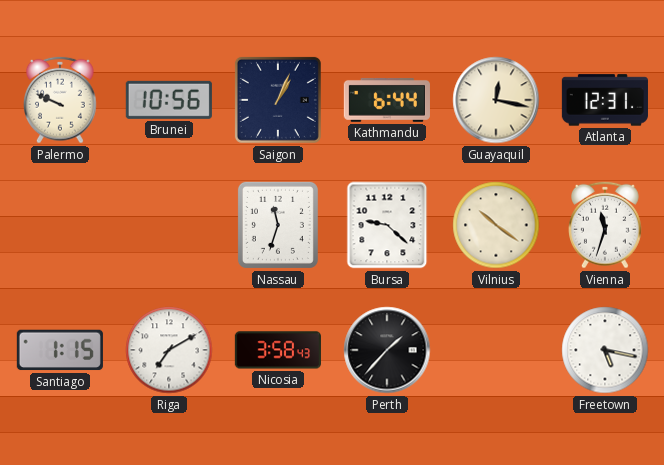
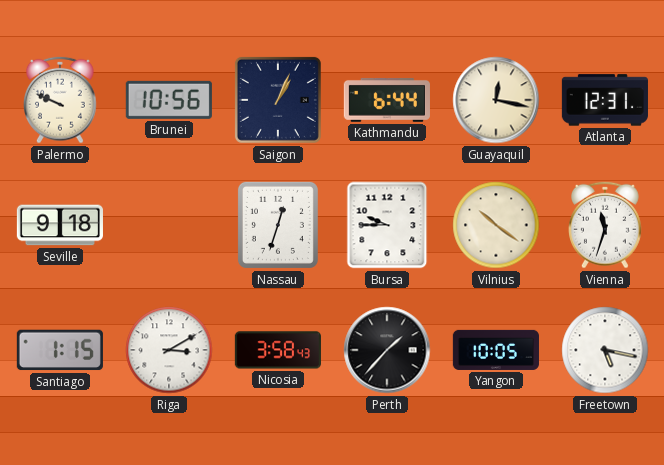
Seville: none -> 9:18 (60, 225)
Nassau: 11:33 -> 12:33 (278, 225)
Bursa: 9:22 -> 9:45 (387, 225)
Riga: 7:10 -> 3:10 (169, 350)
Yangon: none -> 10:05 (496, 350)
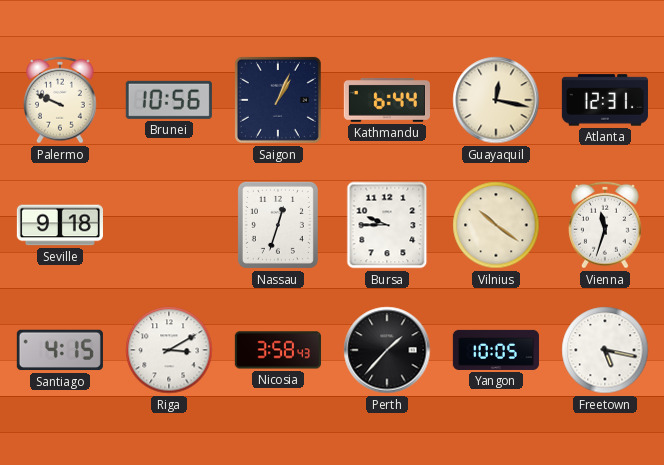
Santiago: 1:15 -> 4:15 (60, 350)
